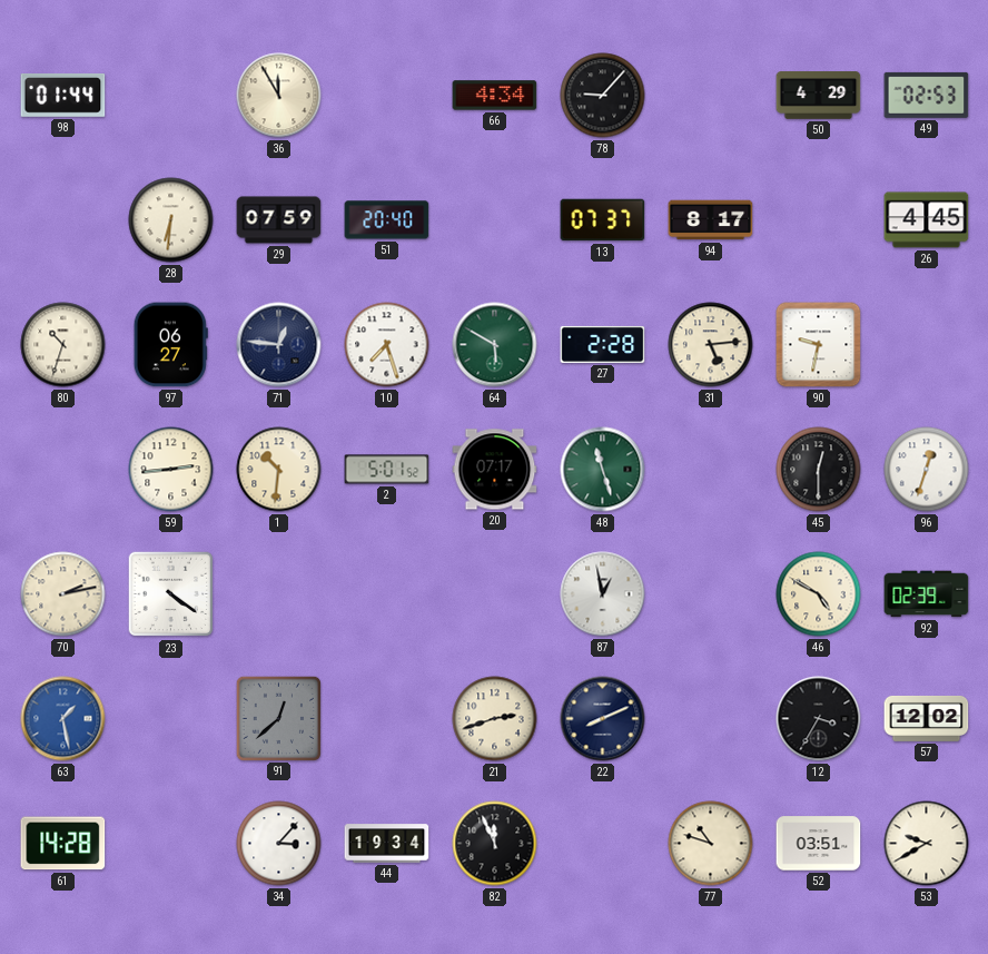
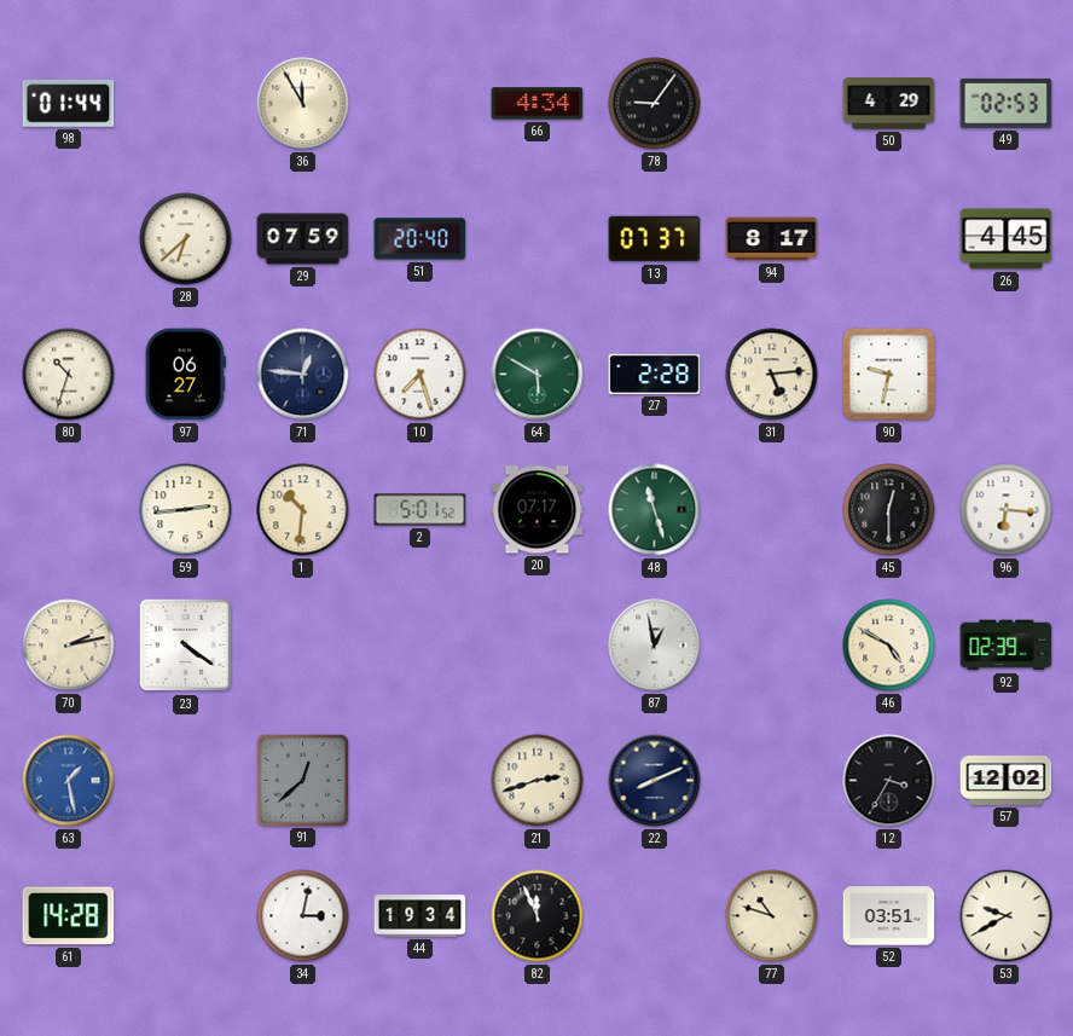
78: 9:07 -> 9:06 (655, 104)
28: 6:31 -> 6:38 (186, 239)
96: 12:33 -> 6:16 (1007, 510)
34: 3:07 -> 3:02 (303, 916)
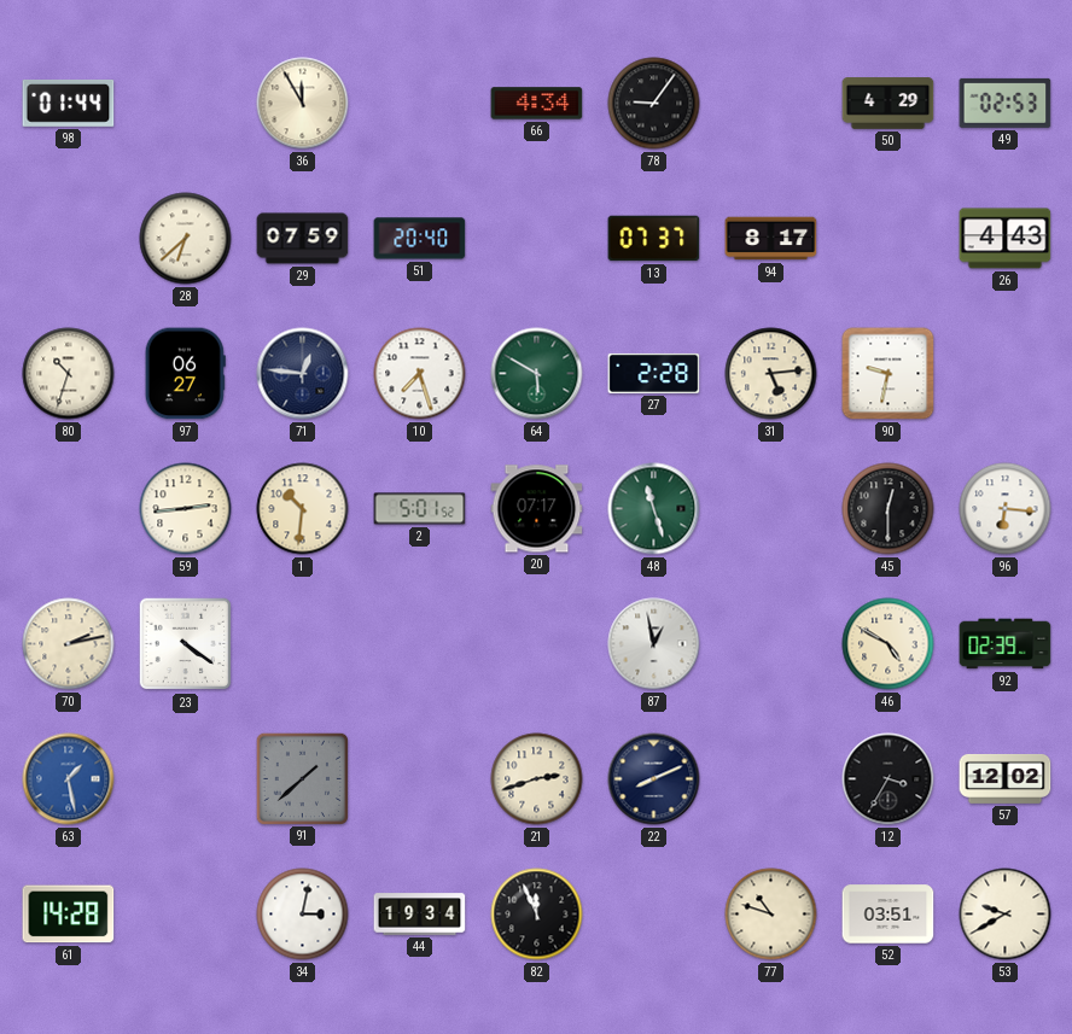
26: 4:45 -> 4:43 (1006, 239)
91: 12:38 -> 1:38 (302, 778)
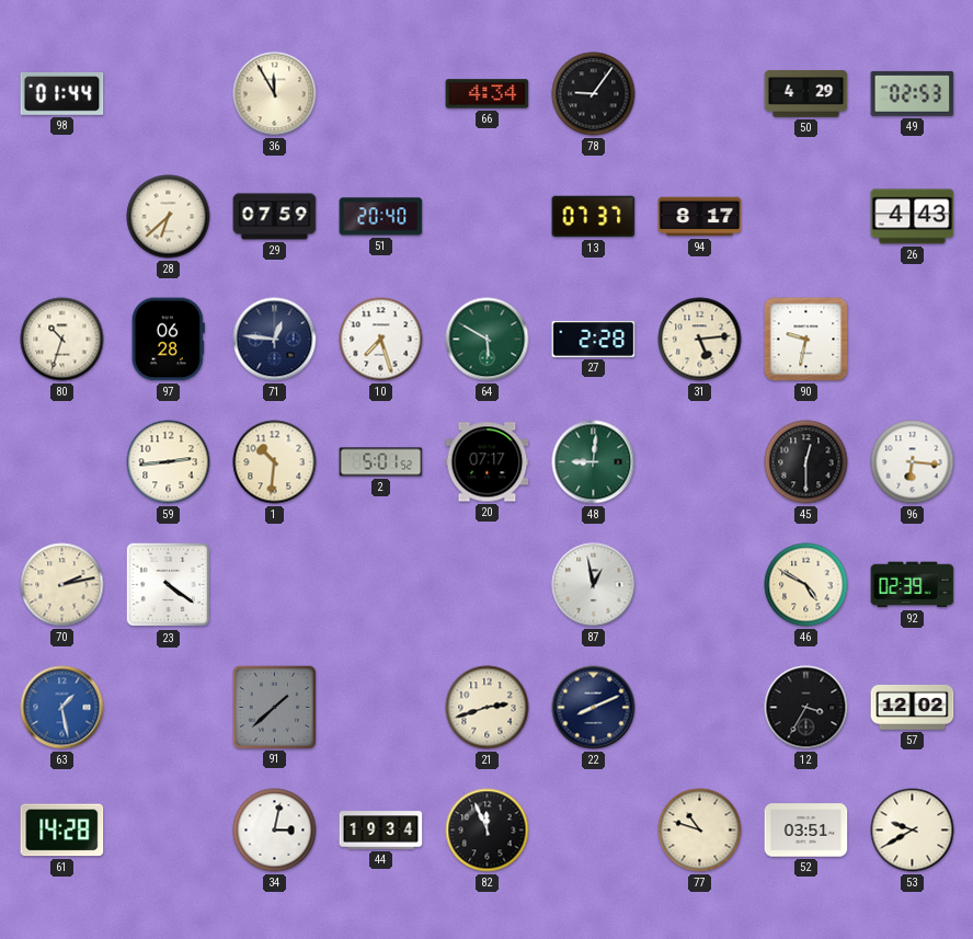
97: 06:27 -> 06:28 (168, 340)
48: 11:27 -> 9:01 (594, 462)
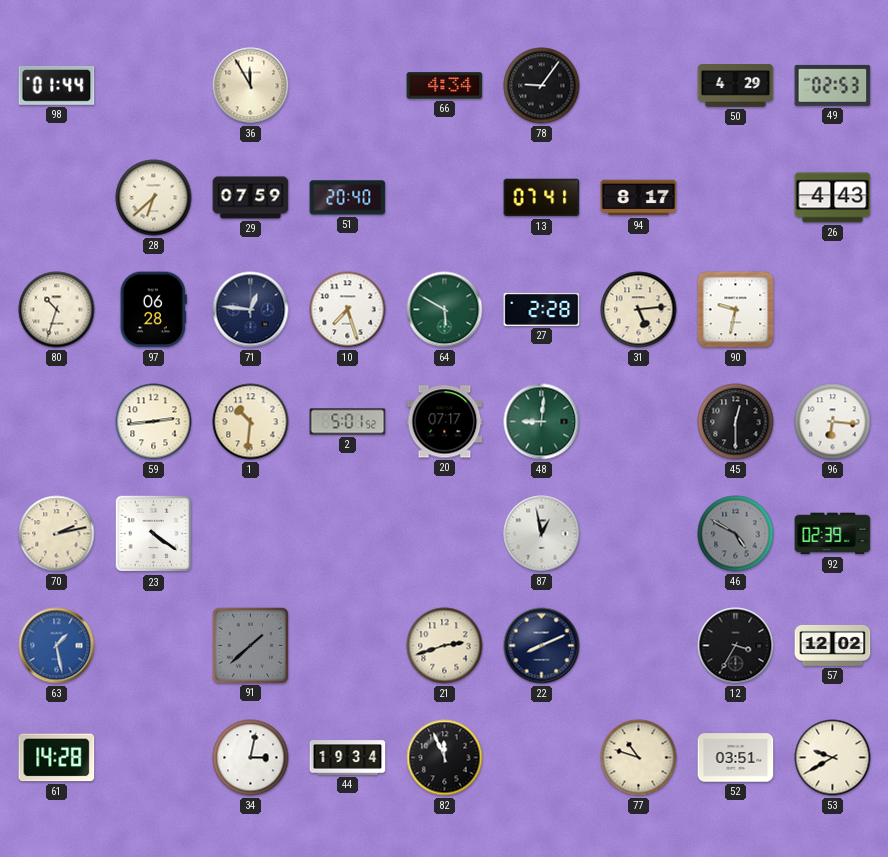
13: 07:37 -> 07:41 (542, 198)
46 dial: cream -> grey (736, 534)
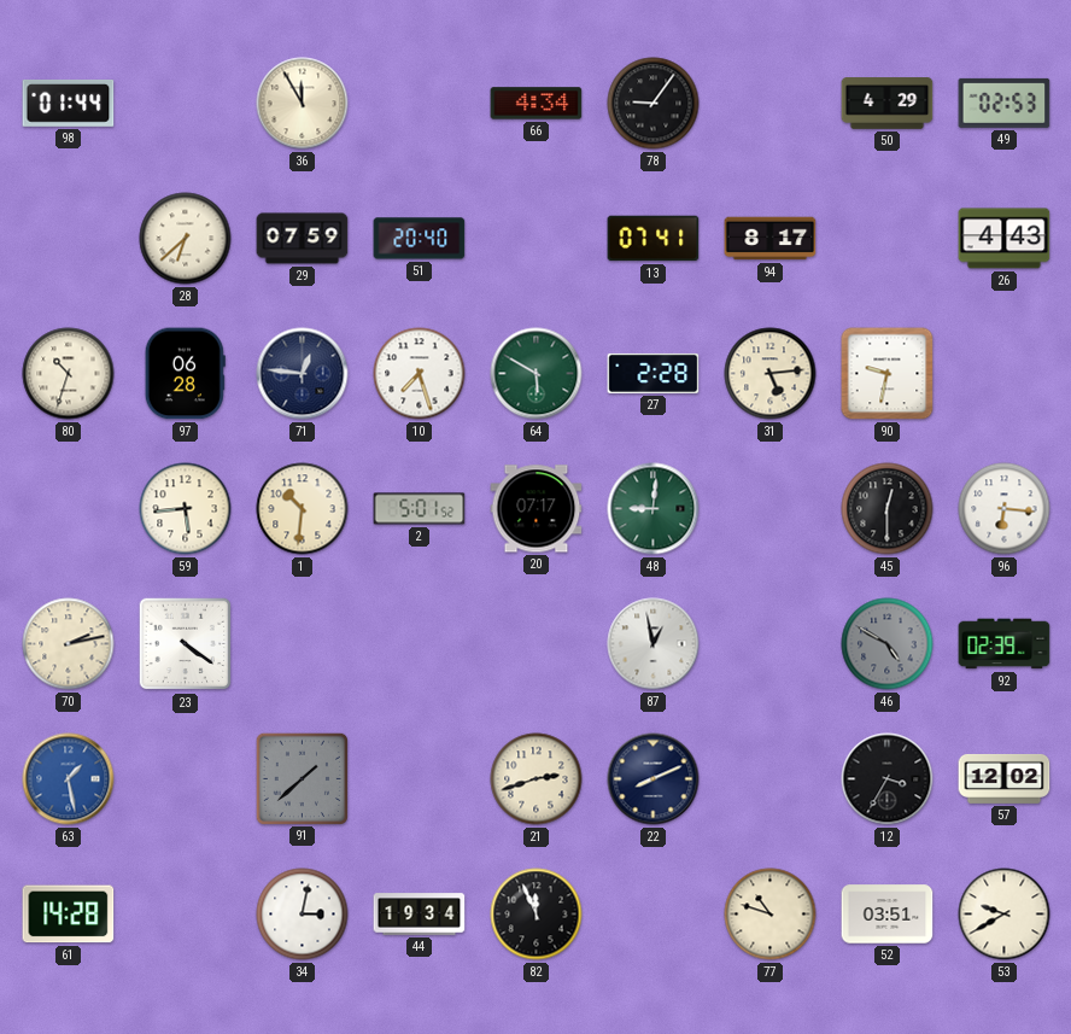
59: 2:44 -> 5:44 (186, 509)
